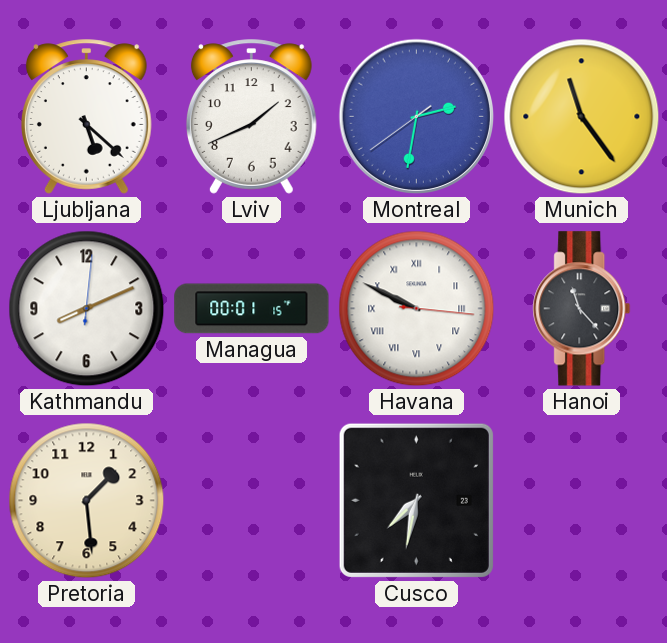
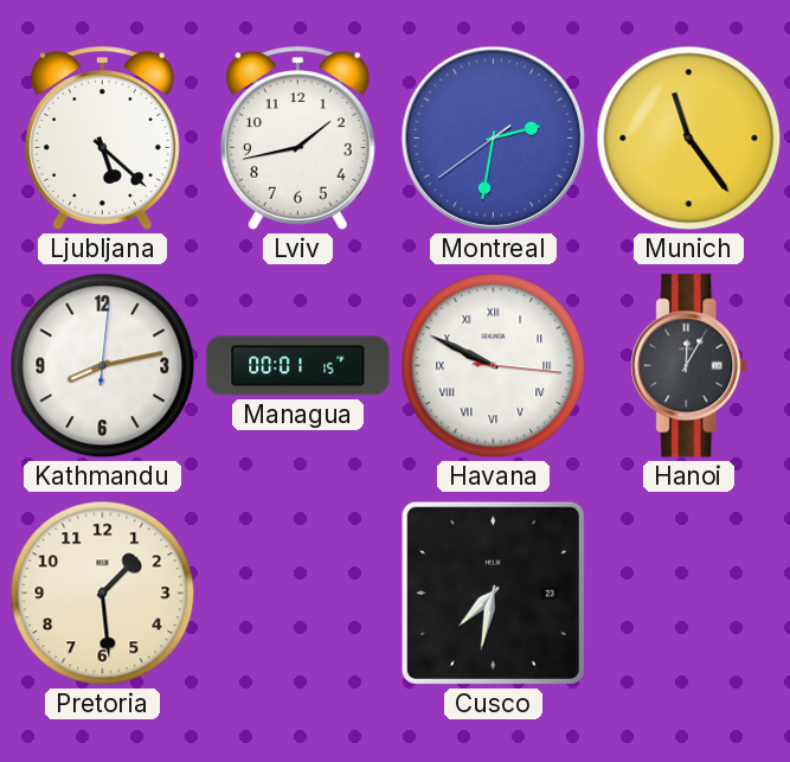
Lviv: 1:41 -> 1:43 (297, 139)
Kathmandu: 8:11 -> 8:13 (103, 366)
Hanoi: 11:23 -> 12:05 (689, 366)
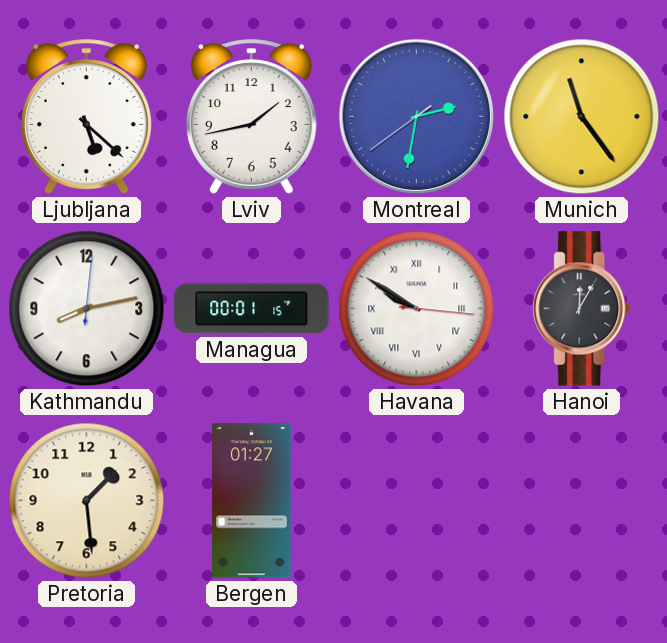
Havana: 9:49 -> 9:50 (417, 309)
Bergen: none -> 01:27 (252, 501)
Cusco: 7:32 -> none (493, 593)
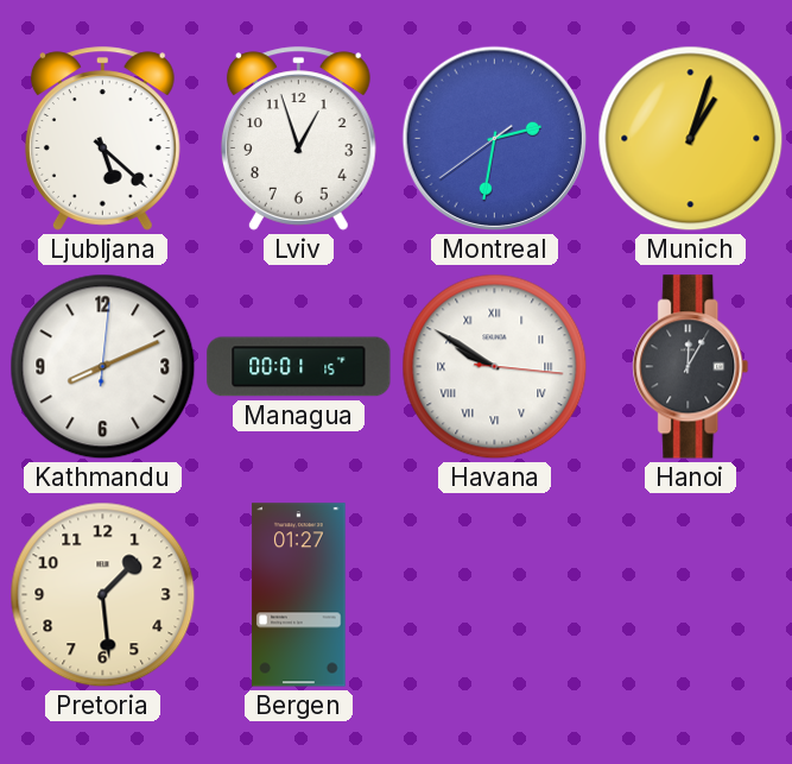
Lviv: 1:43 -> 12:57 (298, 139)
Munich: 11:24 -> 1:03 (691, 139)
Kathmandu: 8:13 -> 8:11 (103, 367)
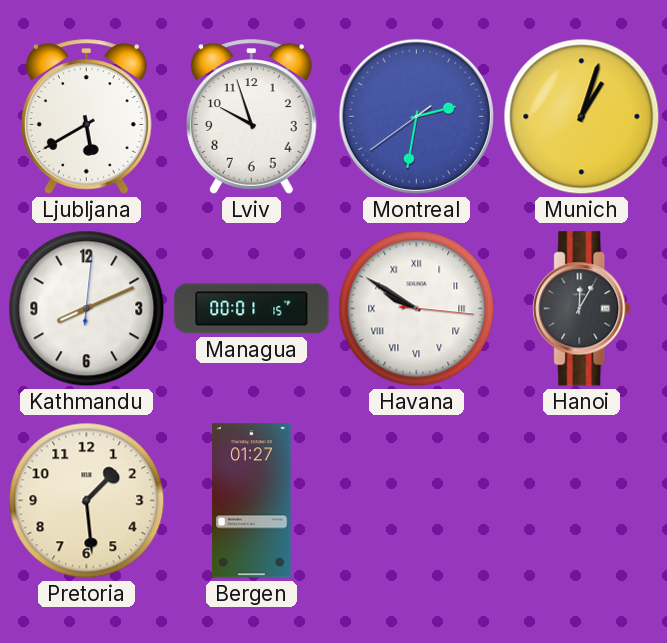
Ljubljana: 5:22 -> 5:40 (86, 117)
Lviv: 12:57 -> 9:57 (251, 117)
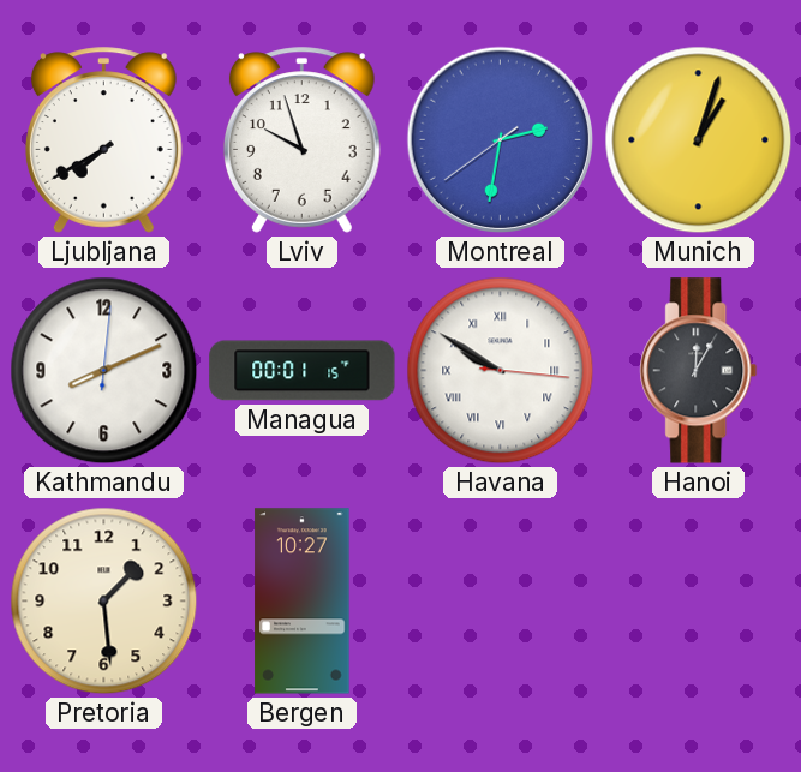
Ljubljana: 5:40 -> 7:40 (103, 140)
Bergen: 01:27 -> 10:27 (303, 602)
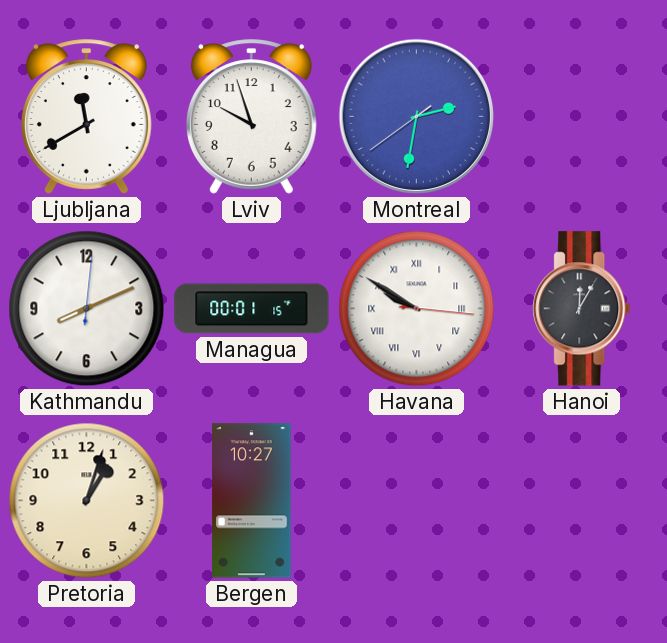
Ljubljana: 7:40 -> 11:40 (86, 117)
Munich: 1:03 -> none (699, 140)
Pretoria: 1:29 -> 1:03 (87, 501)
